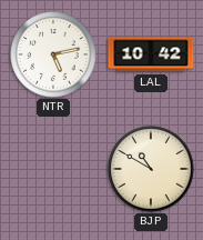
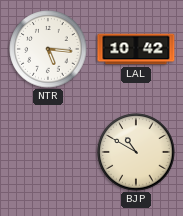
NTR: 5:13 -> 5:16 (48, 49)
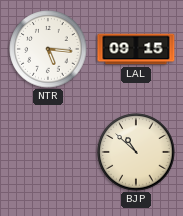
LAL: 10:42 -> 09:15 (136, 49)
BJP: 10:50 -> 10:52 (136, 152)
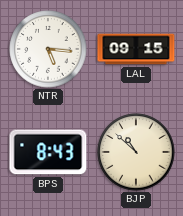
BPS: none -> 8:43 (48, 152)
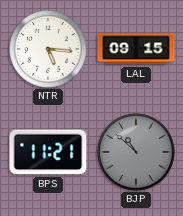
BPS: 8:43 -> 11:21 (48, 152)
BJP dial: cream -> grey (136, 152)
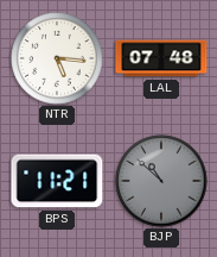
LAL: 09:15 -> 07:48 (161, 58)
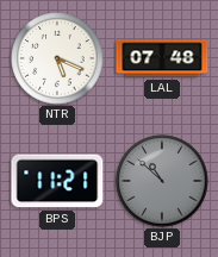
NTR: 5:16 -> 5:19 (57, 58)
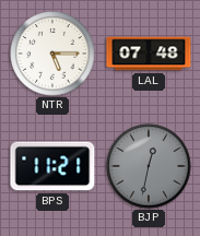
NTR: 5:19 -> 5:15 (52, 54)
BJP: 10:52 -> 12:32 (149, 166)
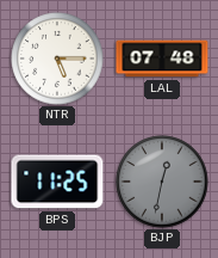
BPS: 11:21 -> 11:25 (57, 182)
